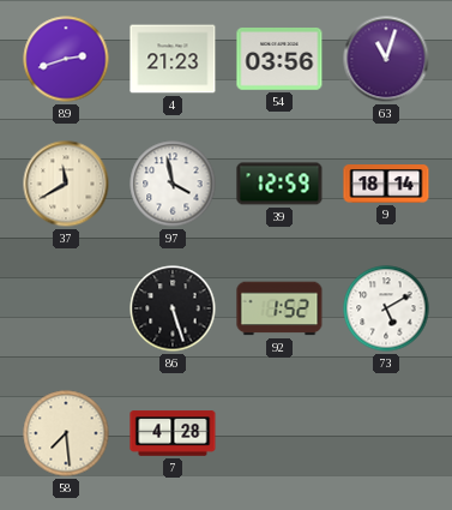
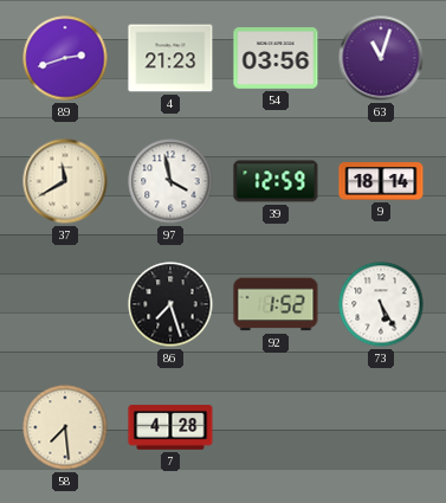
86: 5:27 -> 7:27 (170, 304)
73: 5:10 -> 5:25 (381, 304)
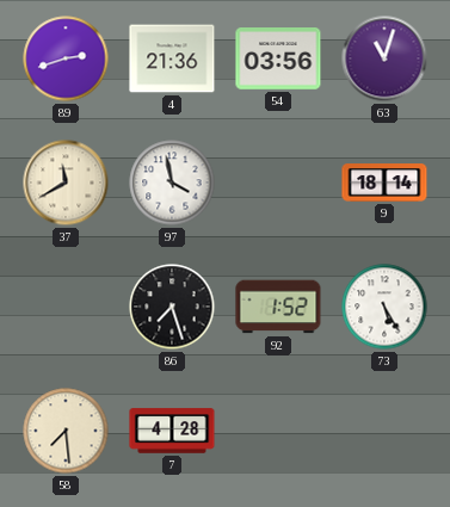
4: 21:23 -> 21:36 (172, 58)
39: 12:59 -> none (276, 181)
